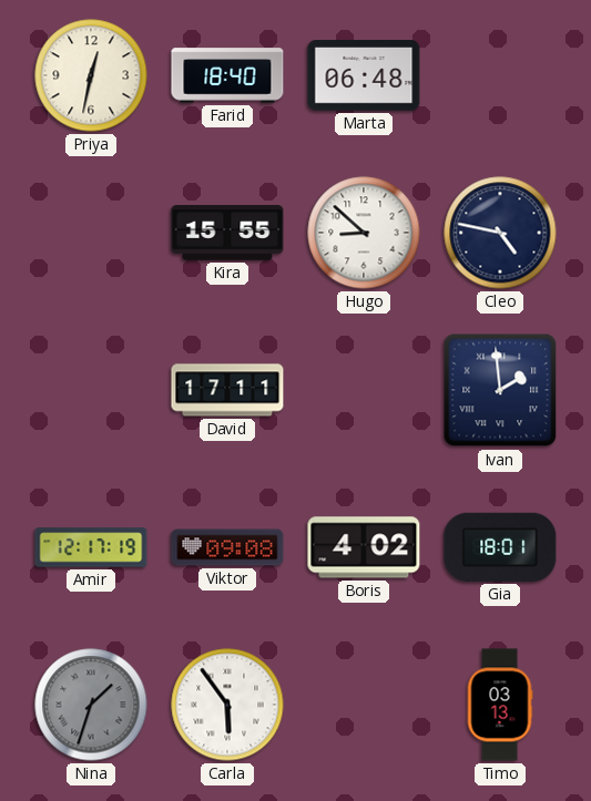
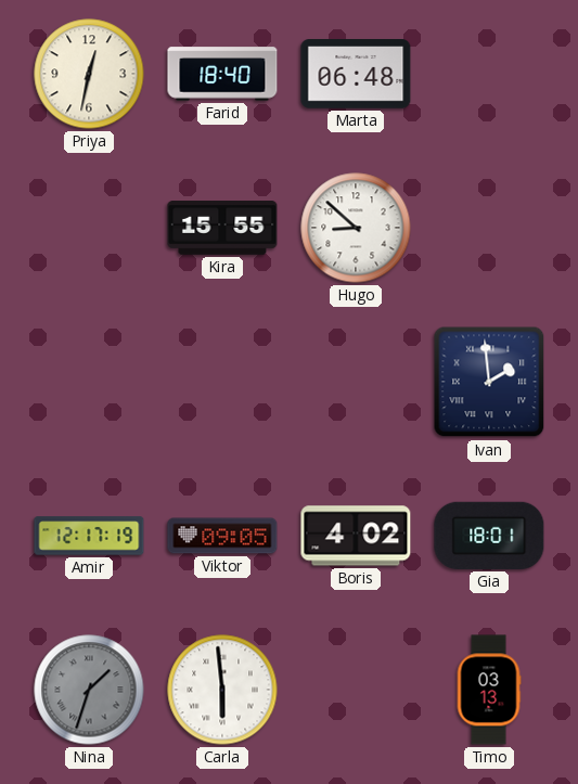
Cleo: 4:47 -> none (500, 233)
David: 17:11 -> none (227, 390)
Viktor: 09:08 -> 09:05 (222, 536)
Carla: 5:54 -> 5:59 (222, 690)
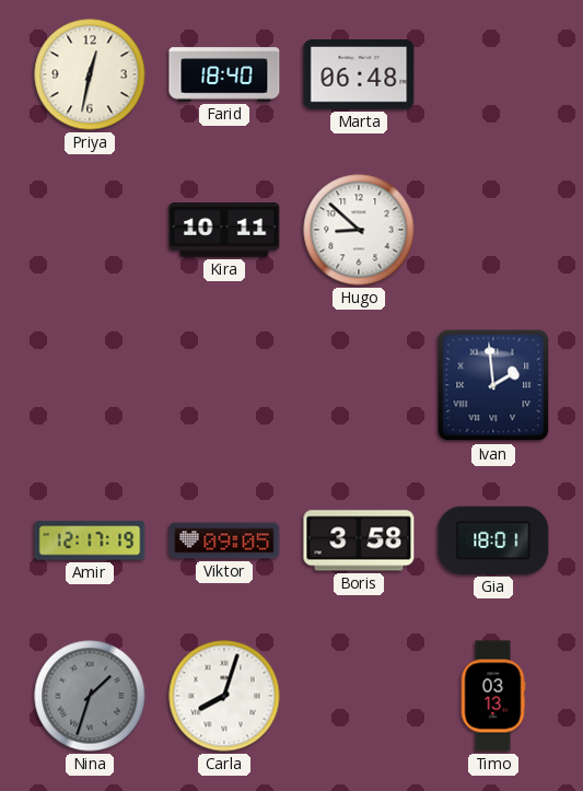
Kira: 15:55 -> 10:11 (224, 230)
Boris: 4:02 -> 3:58 (359, 540)
Carla: 5:59 -> 8:03 (224, 696)
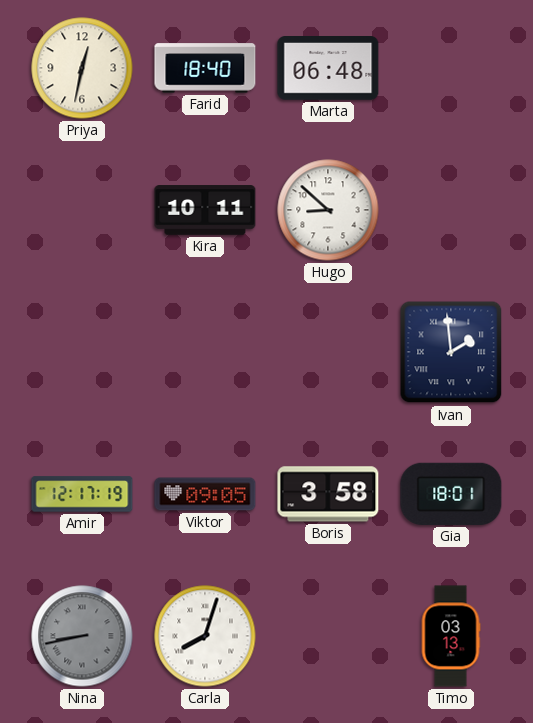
Nina: 1:33 -> 8:43 (82, 636)
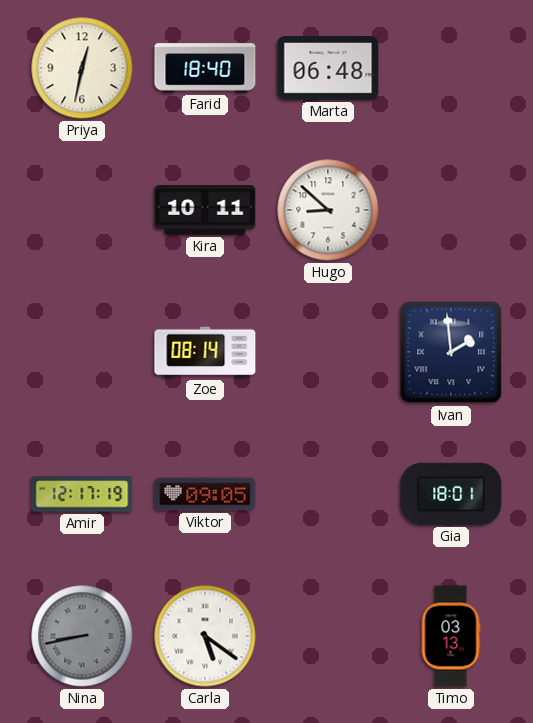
Zoe: none -> 08:14 (205, 352)
Boris: 3:58 -> none (328, 494)
Carla: 8:03 -> 5:21 (205, 636)
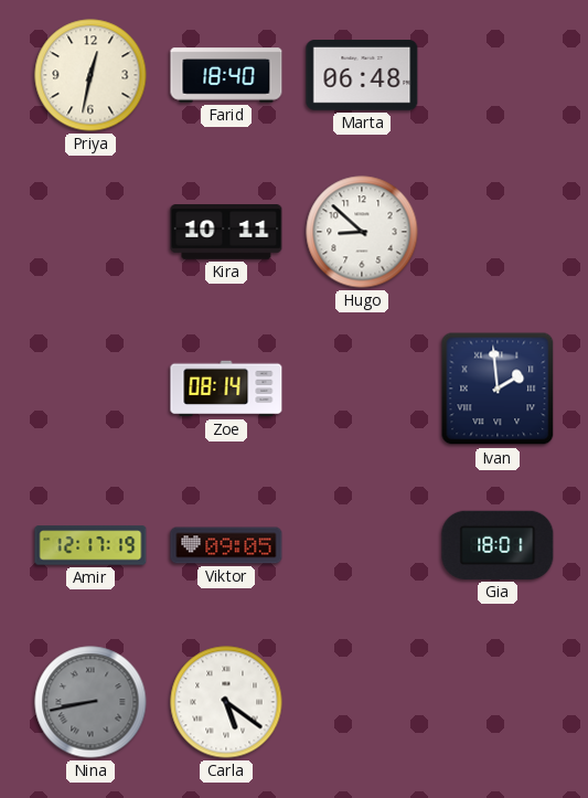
Timo: 03:13 -> none (451, 636)
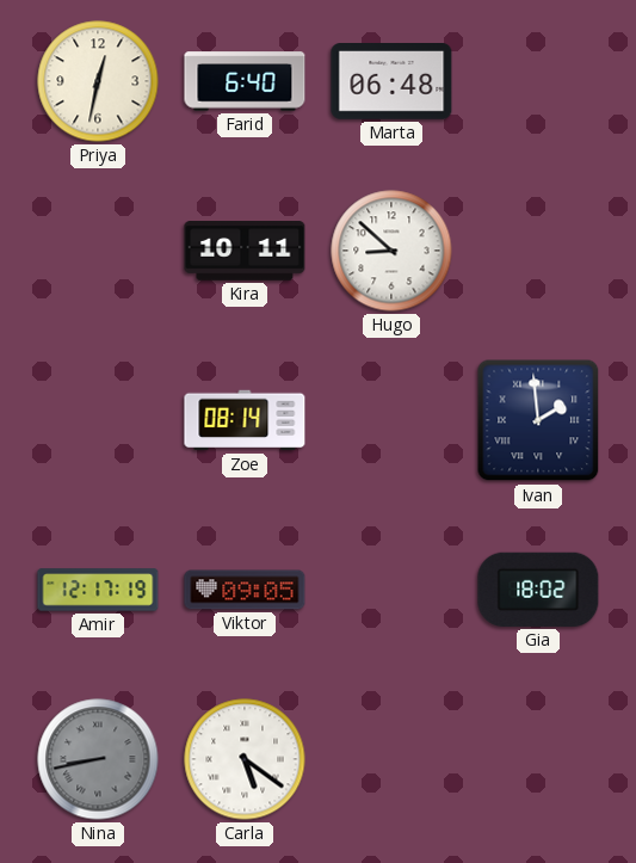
Farid: 18:40 -> 6:40 (245, 81)
Gia: 18:01 -> 18:02 (538, 590)
